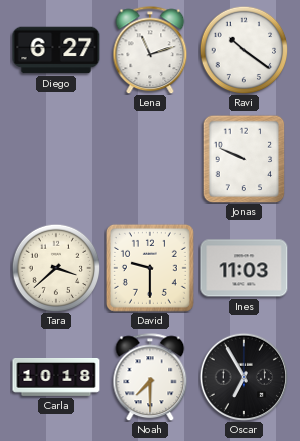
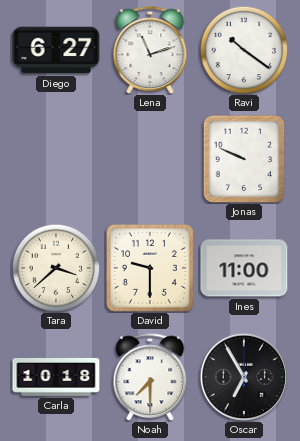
Ines: 11:03 -> 11:00 (244, 268)
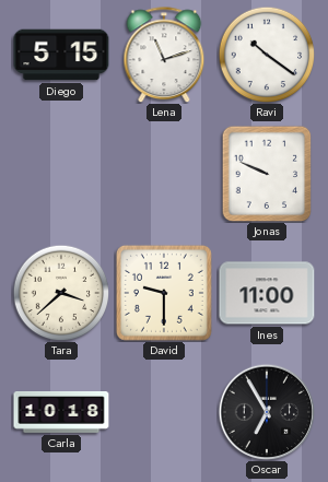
Diego: 6:27 -> 5:15 (61, 55)
Noah: 7:30 -> none (150, 377)
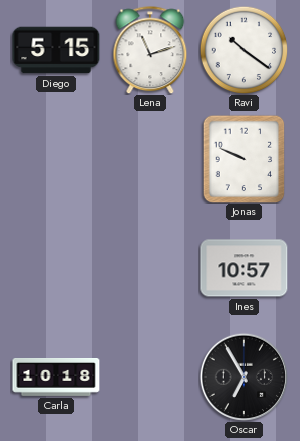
Tara: 3:38 -> none (61, 293)
David: 9:30 -> none (164, 293)
Ines: 11:00 -> 10:57 (244, 268)
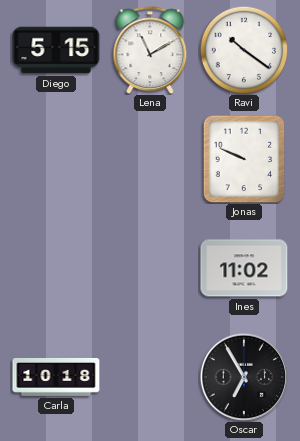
Lena: 11:12 -> 11:10 (150, 50)
Ines: 10:57 -> 11:02 (244, 268)
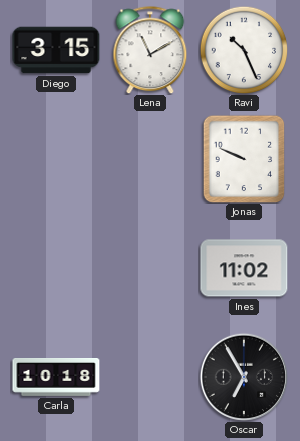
Diego: 5:15 -> 3:15 (56, 50)
Ravi: 10:21 -> 10:26 (244, 50)
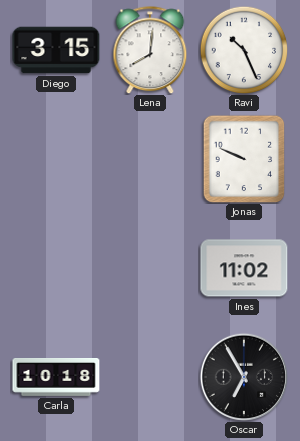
Lena: 11:10 -> 8:01 (150, 50)
